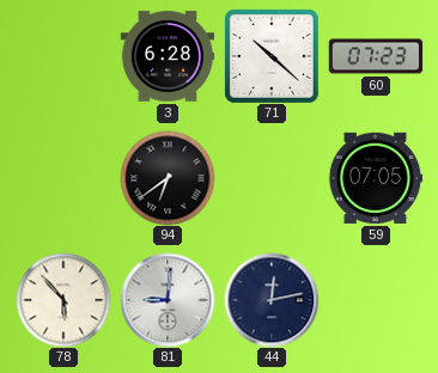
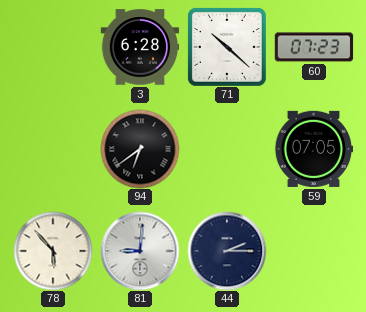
44: 12:13 -> 2:15 (227, 251)
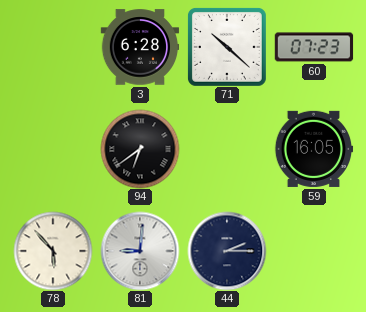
59: 07:05 -> 16:05 (314, 149)
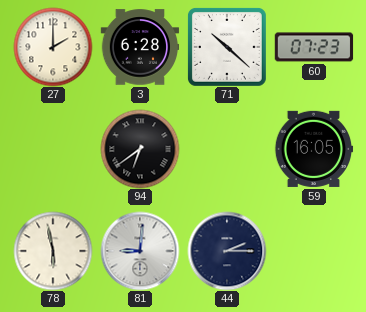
27: none -> 2:00 (53, 47)
78: 5:53 -> 5:58 (53, 251)
